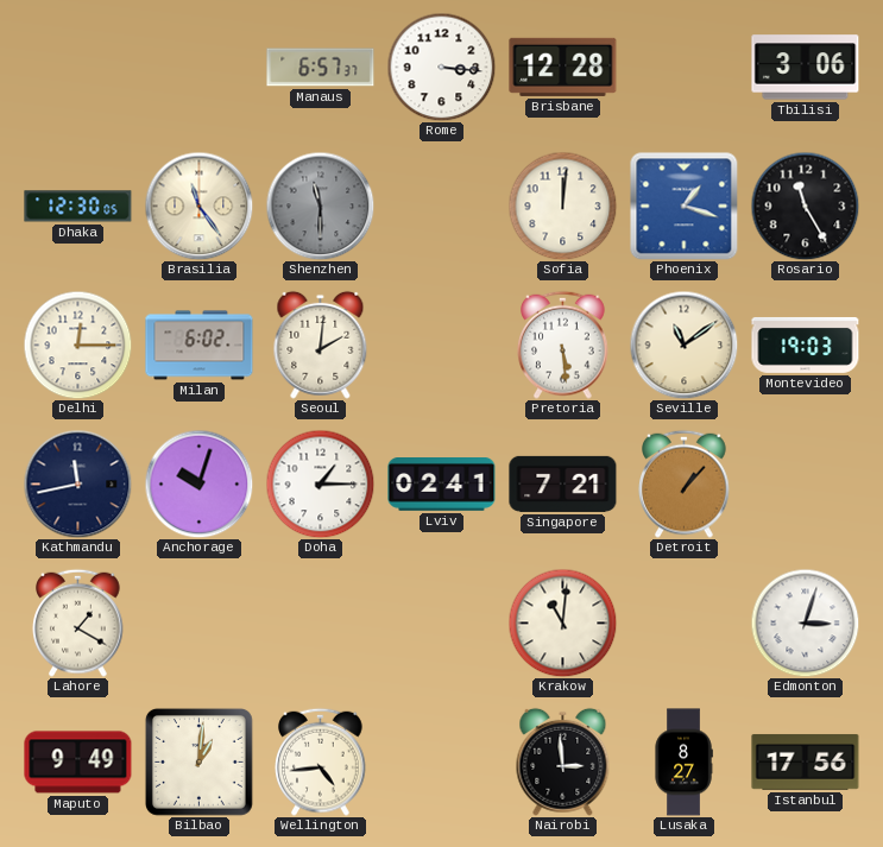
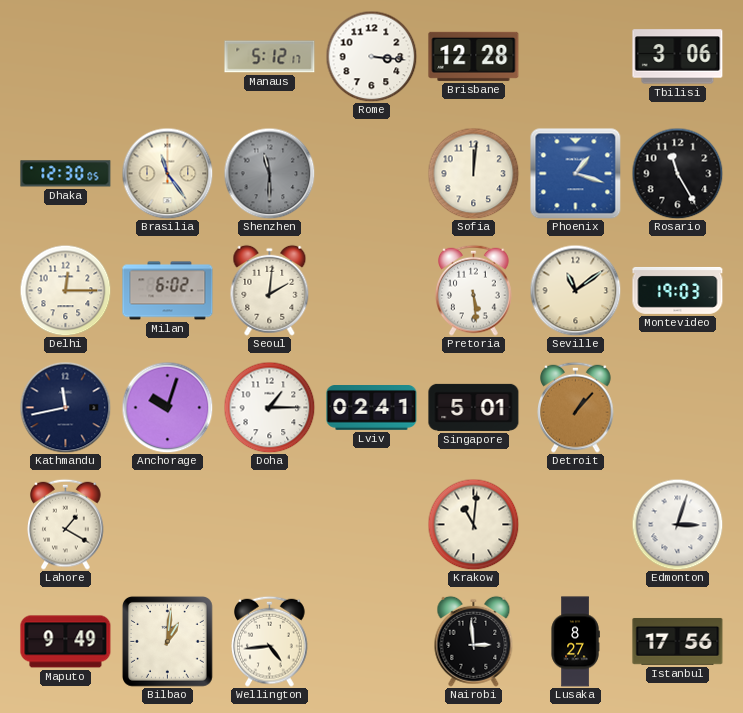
Manaus: 6:57 -> 5:12 (270, 57)
Singapore: 7:21 -> 5:01 (474, 407)
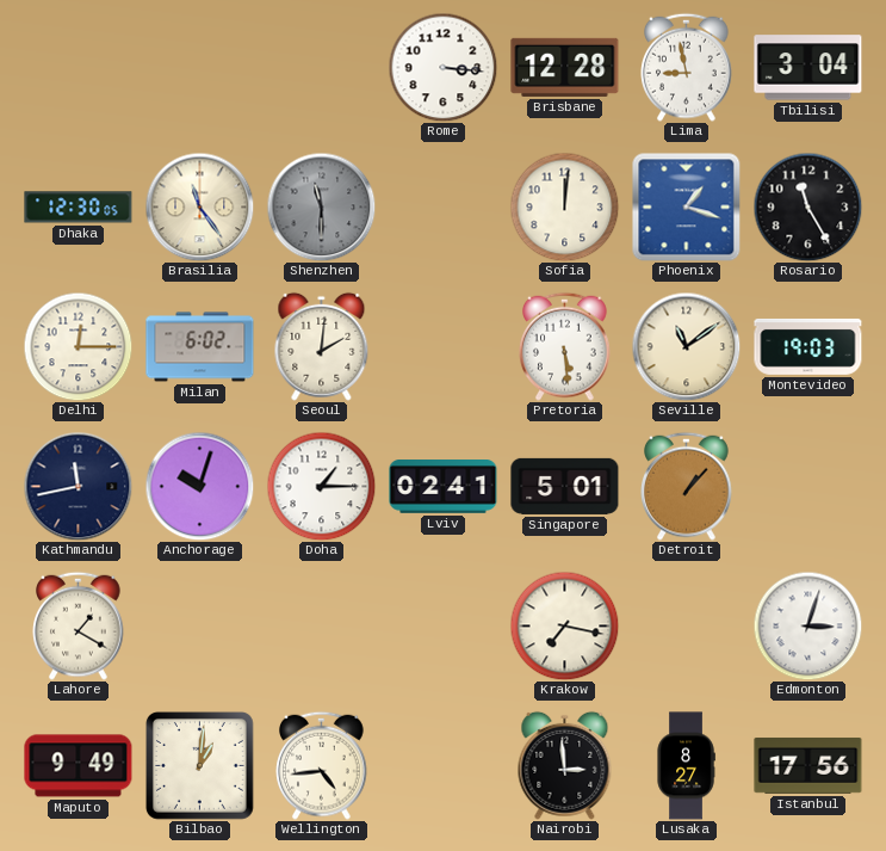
Manaus: 5:12 -> none (270, 57)
Lima: none -> 8:58 (687, 67)
Tbilisi: 3:06 -> 3:04 (808, 68)
Krakow: 11:01 -> 7:17 (564, 625)
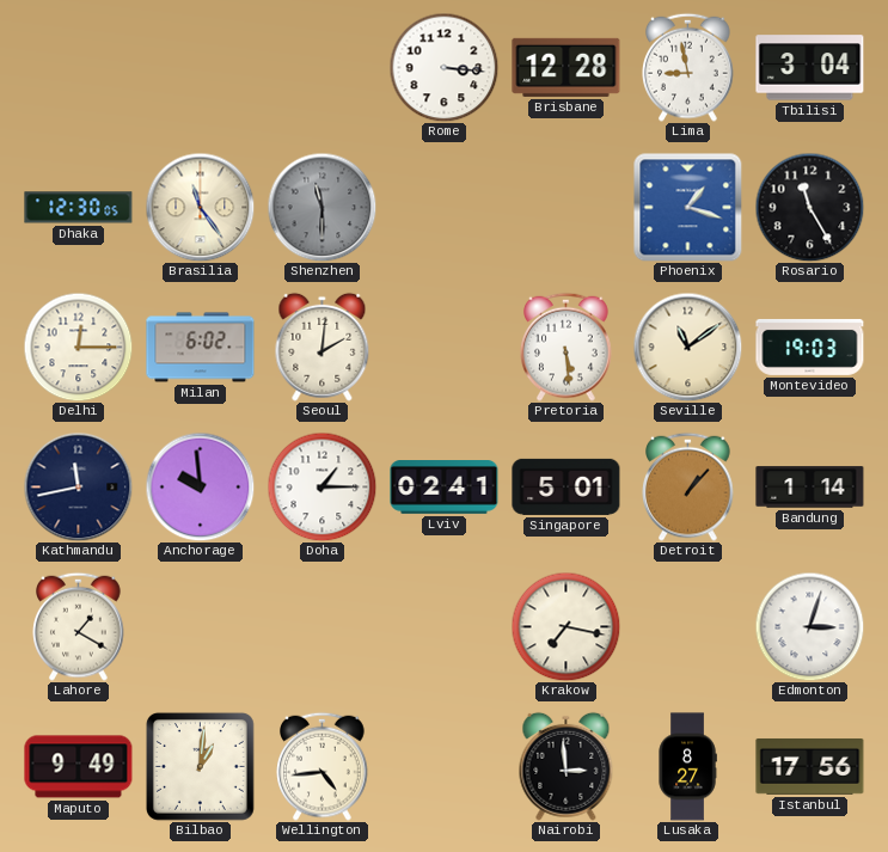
Sofia: 12:01 -> none (564, 206)
Anchorage: 10:03 -> 9:59 (200, 486)
Bandung: none -> 1:14 (810, 488)
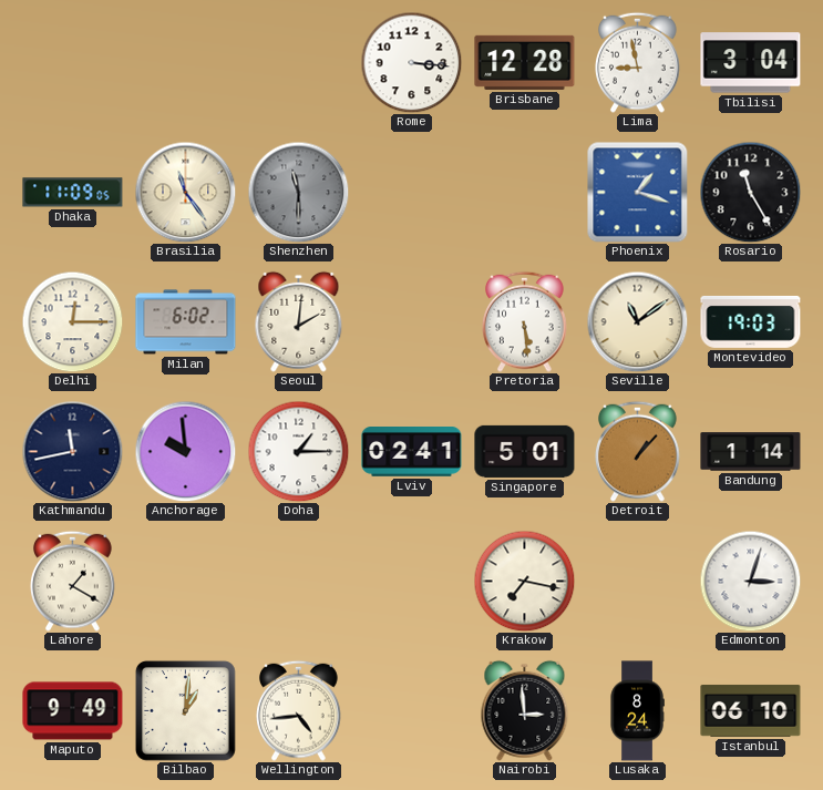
Dhaka: 12:30 -> 11:09 (73, 193)
Lusaka: 8:27 -> 8:24 (637, 711)
Istanbul: 17:56 -> 06:10 (751, 711)
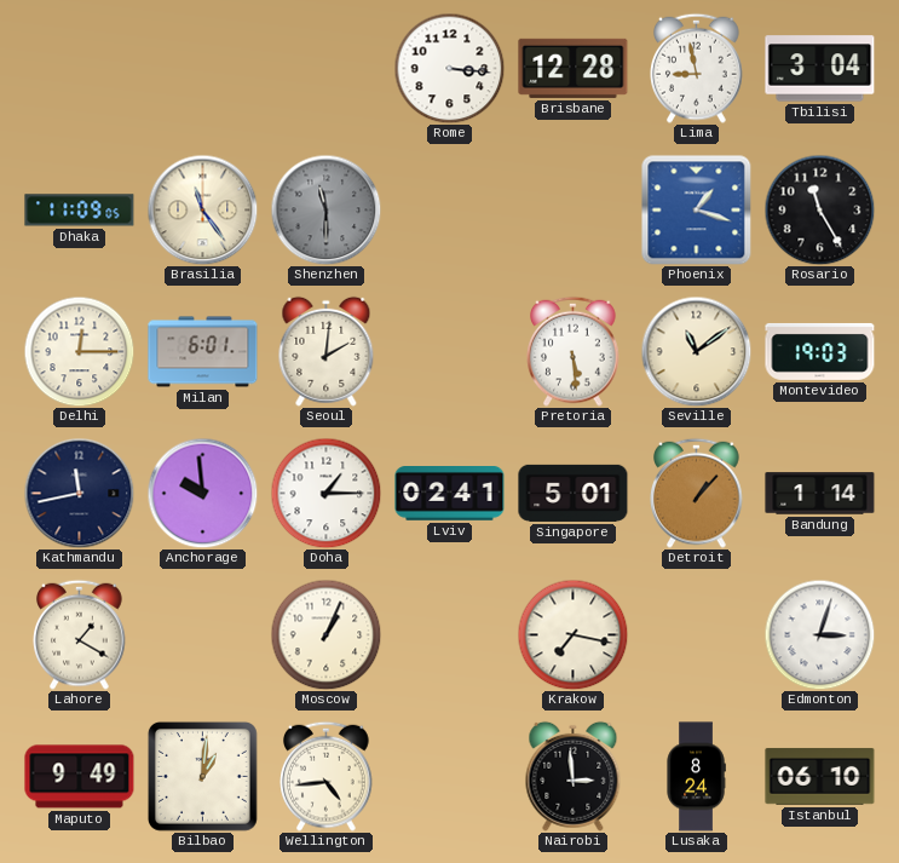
Milan: 6:02 -> 6:01 (203, 352)
Moscow: none -> 1:04 (325, 634)
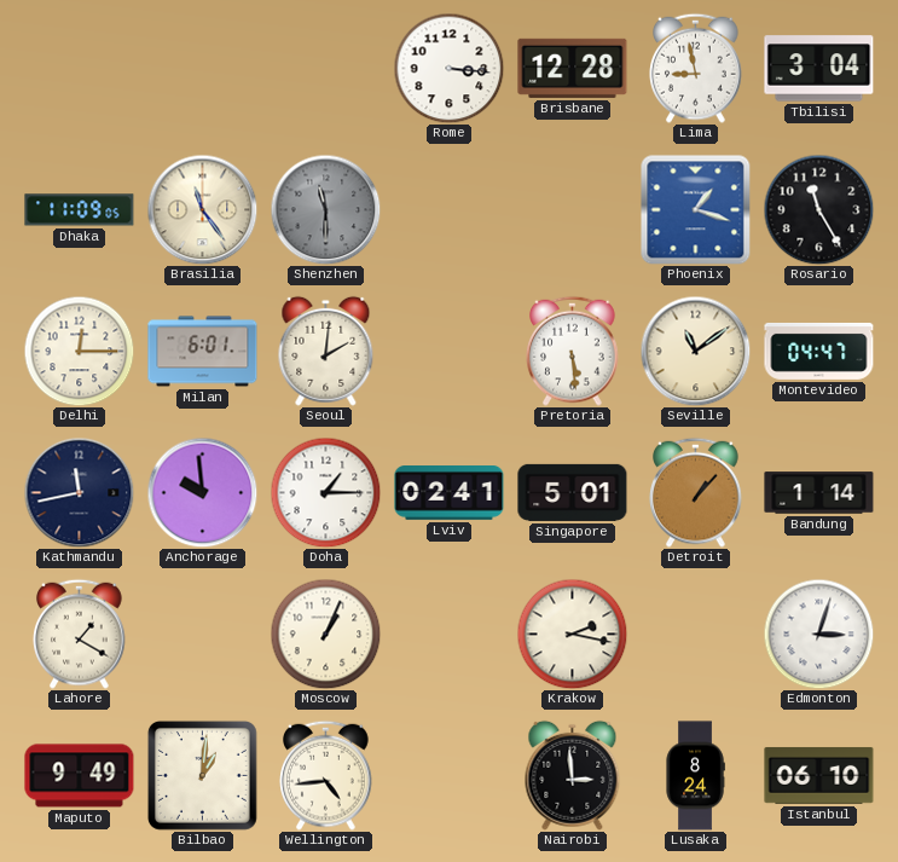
Montevideo: 19:03 -> 04:47 (819, 351)
Krakow: 7:17 -> 2:17 (572, 634)
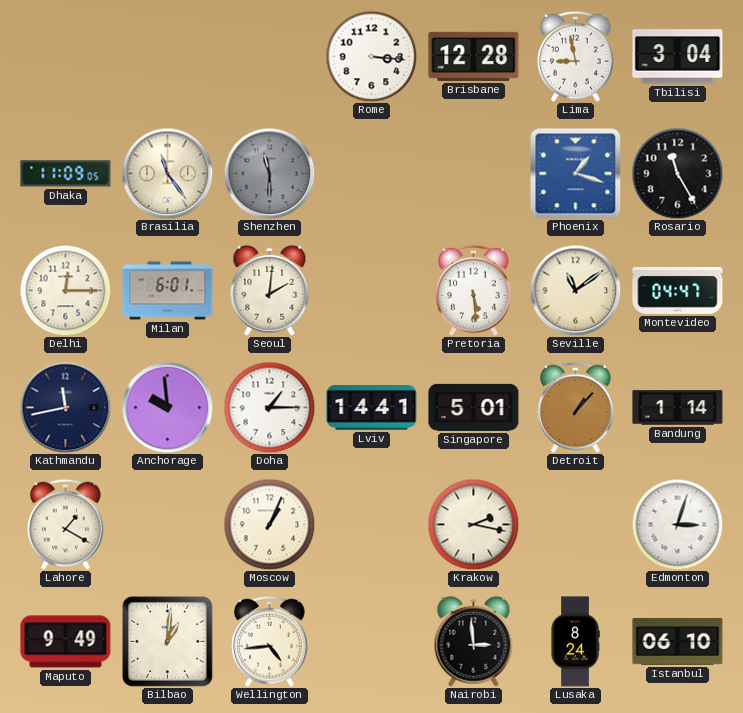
Lviv: 02:41 -> 14:41 (372, 408)
